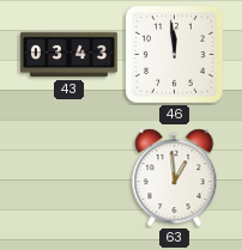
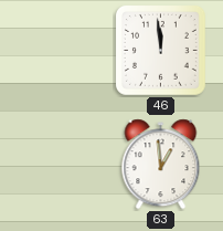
43: 03:43 -> none (68, 55)
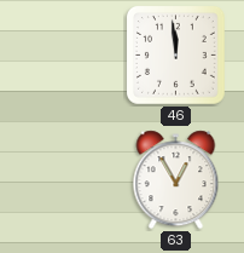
63: 12:59 -> 12:55 (176, 180)
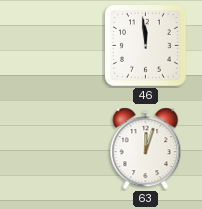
63: 12:55 -> 12:03 (146, 149)
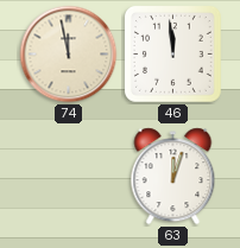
74: none -> 11:58 (69, 55)
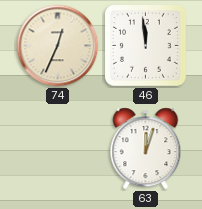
74: 11:58 -> 12:34 (58, 46)
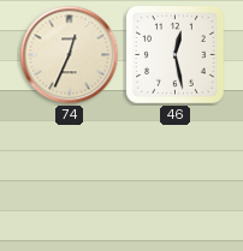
46: 11:59 -> 12:28 (174, 54)
63: 12:03 -> none (146, 149)
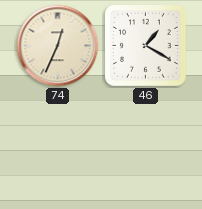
46: 12:28 -> 1:20 (145, 45)
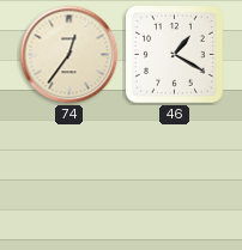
74: 12:34 -> 12:36 (69, 55)
